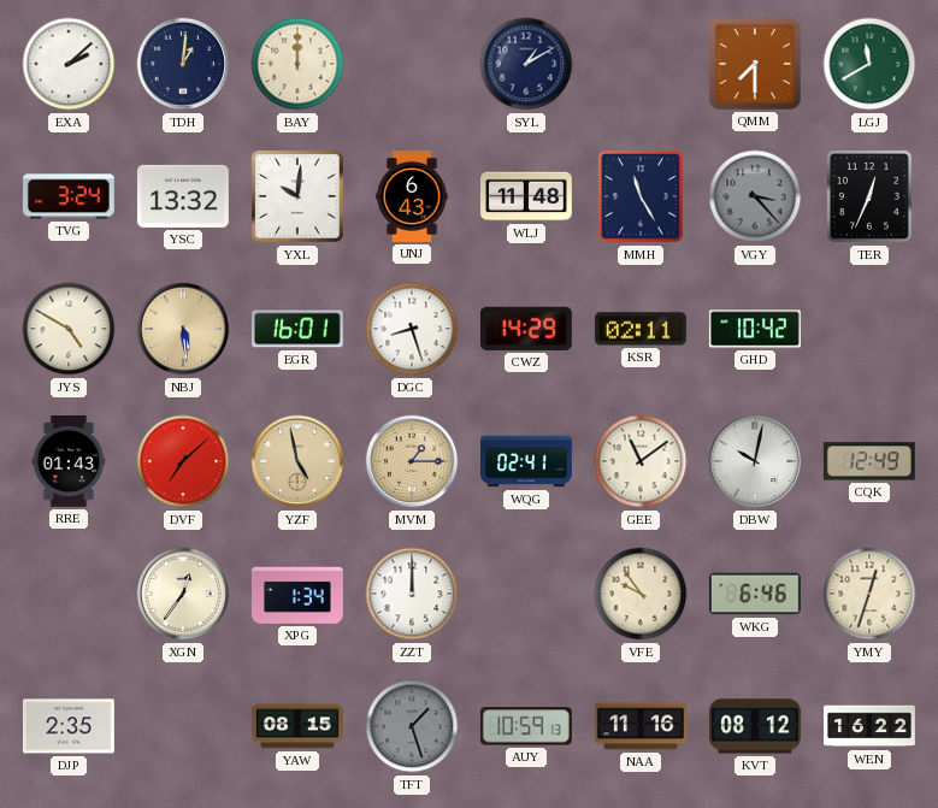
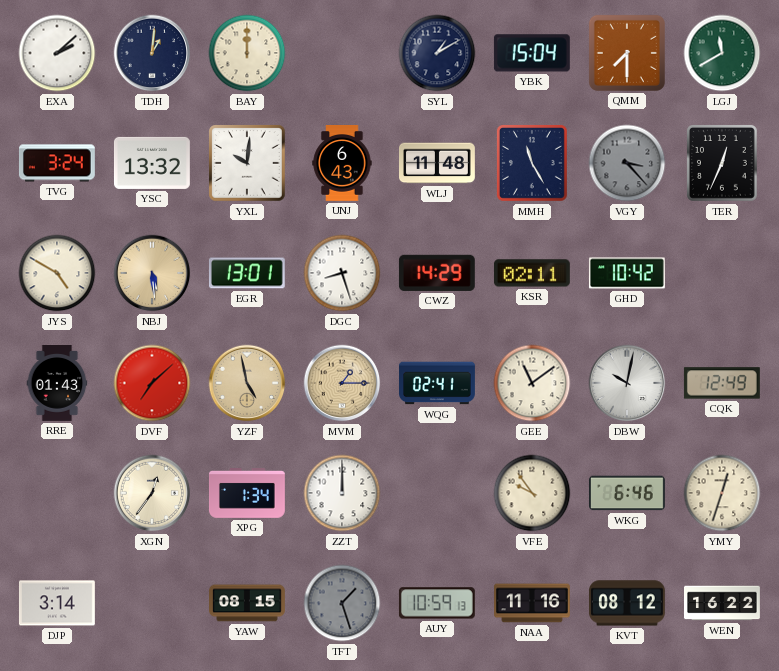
YBK: none -> 15:04 (532, 53)
EGR: 16:01 -> 13:01 (247, 273)
DJP: 2:35 -> 3:14 (57, 603)
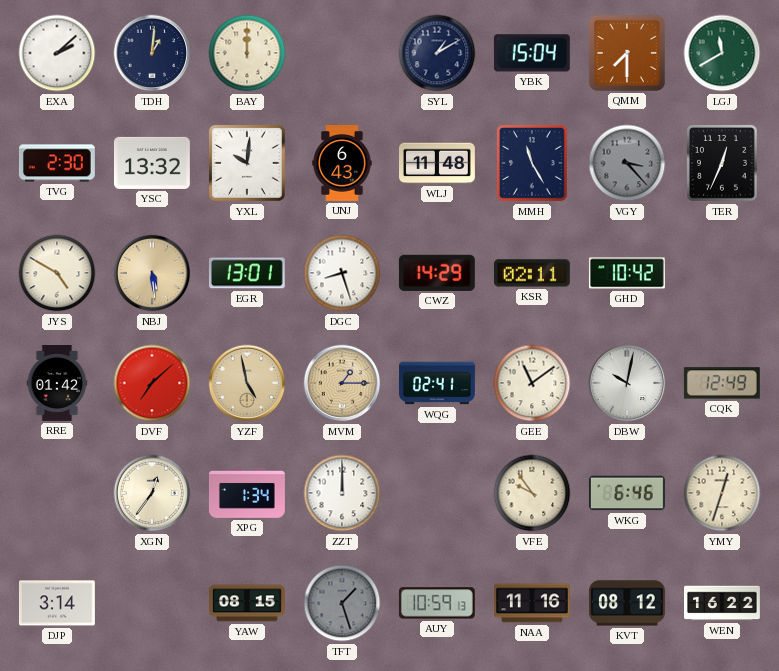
TVG: 3:24 -> 2:30 (57, 163)
RRE: 01:43 -> 01:42 (57, 384)
